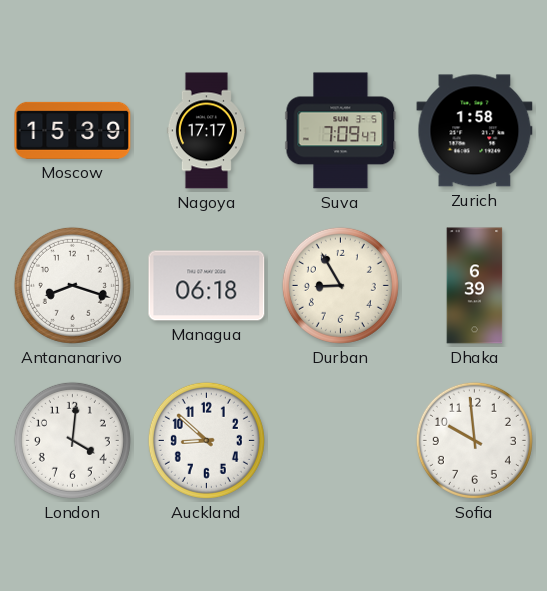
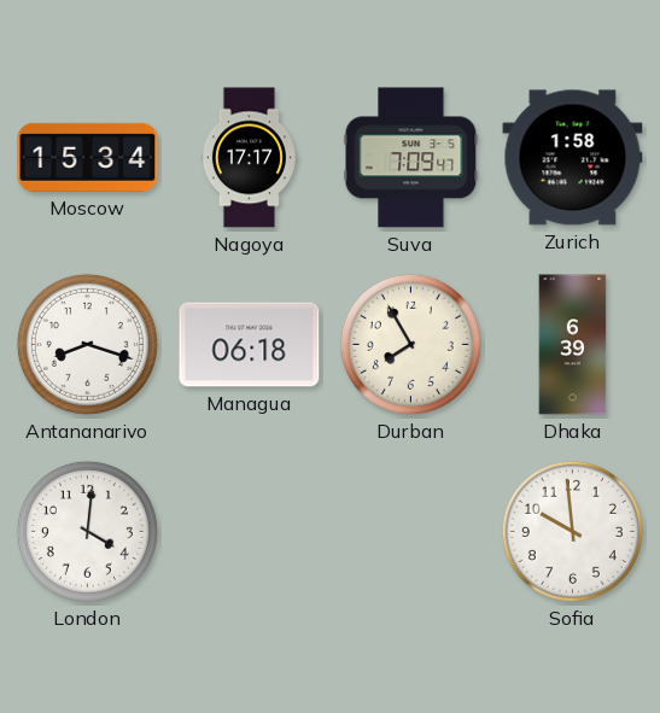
Moscow: 15:39 -> 15:34 (88, 157)
Durban: 8:55 -> 7:55 (410, 344)
Auckland: 8:52 -> none (206, 440)
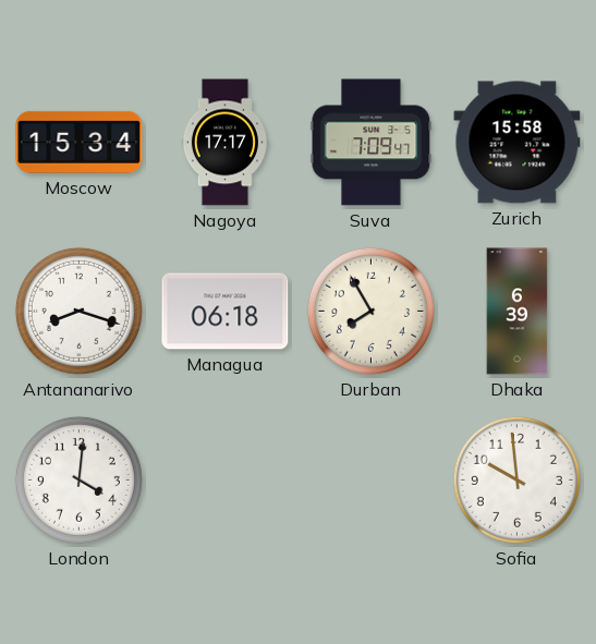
Zurich: 1:58 -> 15:58 (518, 143)
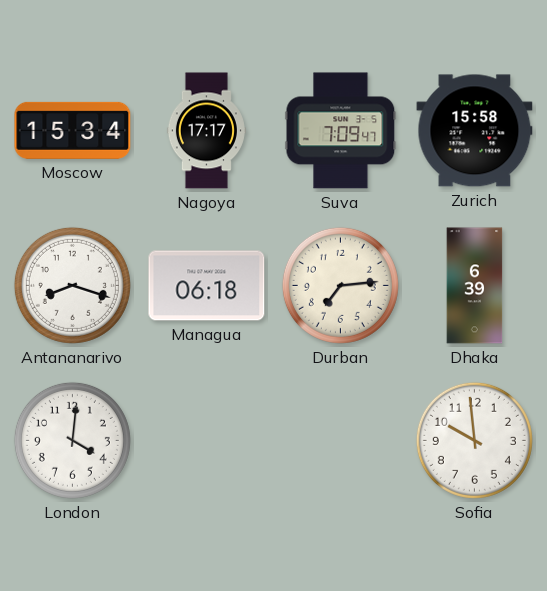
Durban: 7:55 -> 7:14 (340, 285)
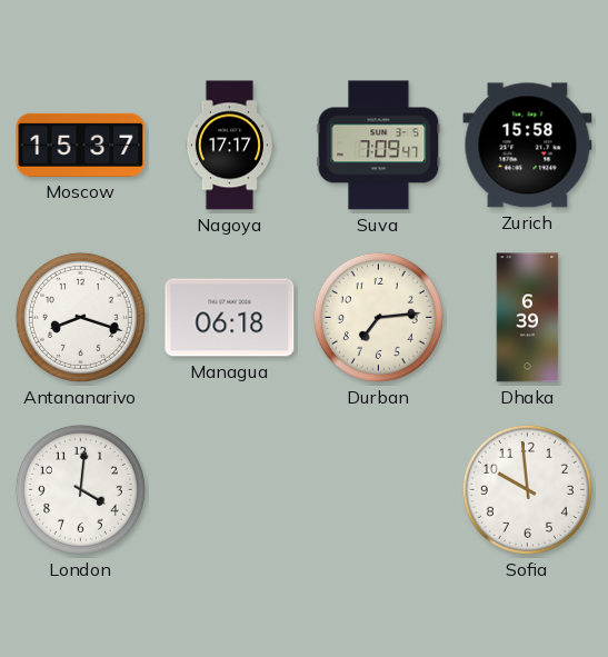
Moscow: 15:34 -> 15:37 (81, 145)
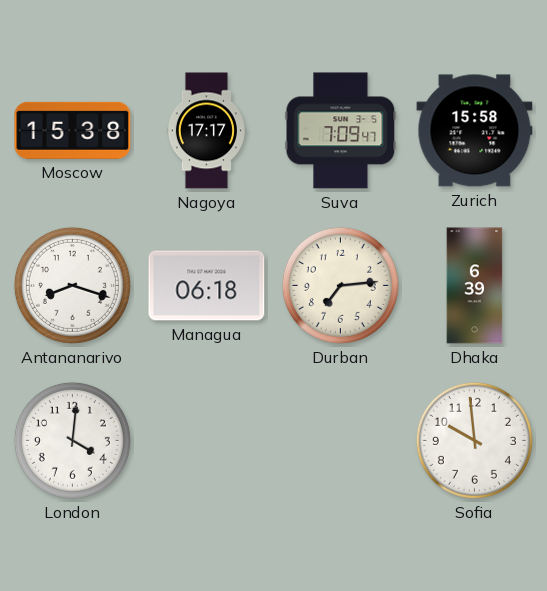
Moscow: 15:37 -> 15:38 (73, 130)
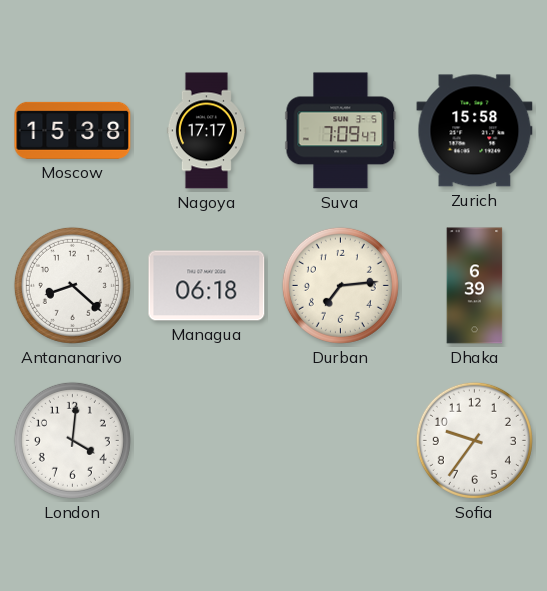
Antananarivo: 8:18 -> 8:22 (72, 285)
Sofia: 9:59 -> 9:36 (474, 440)
